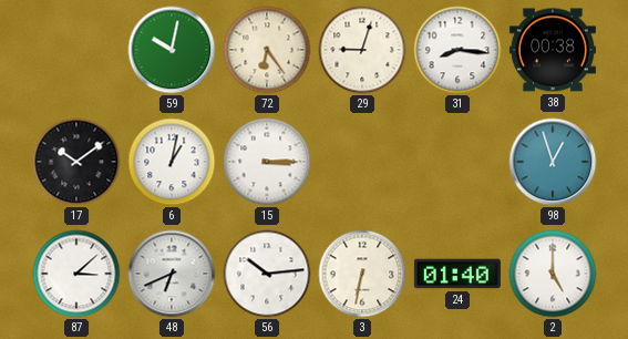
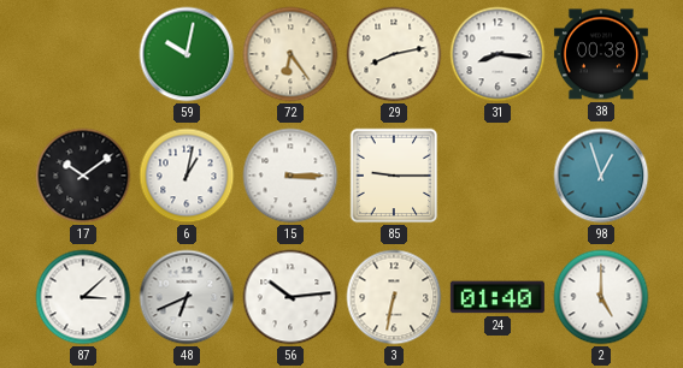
29: 9:03 -> 8:13 (394, 54)
85: none -> 9:15 (394, 176)
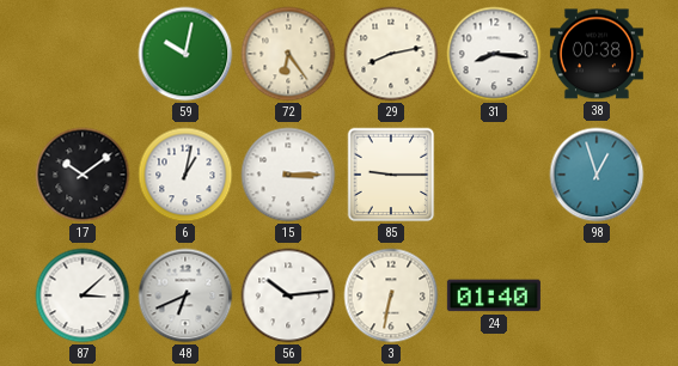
2: 5:00 -> none (601, 297)
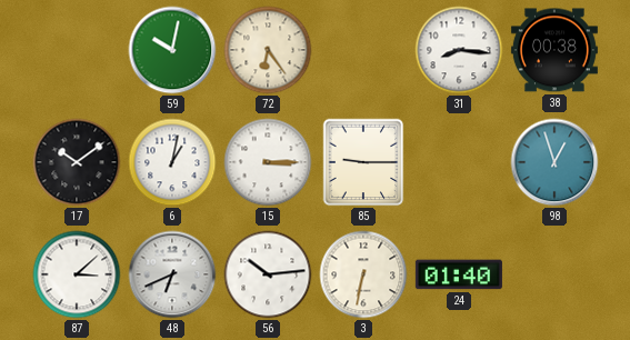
29: 8:13 -> none (391, 54)
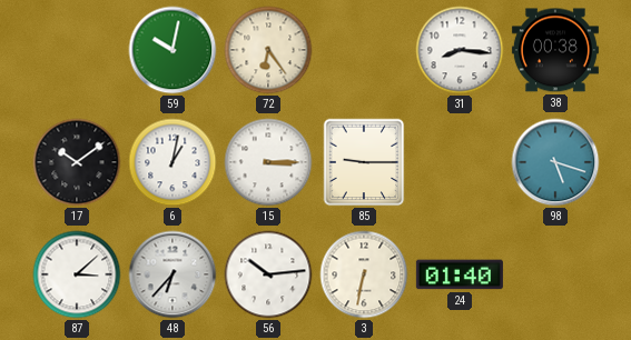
98: 12:57 -> 5:18 (555, 162)
48: 6:41 -> 6:37 (172, 274)
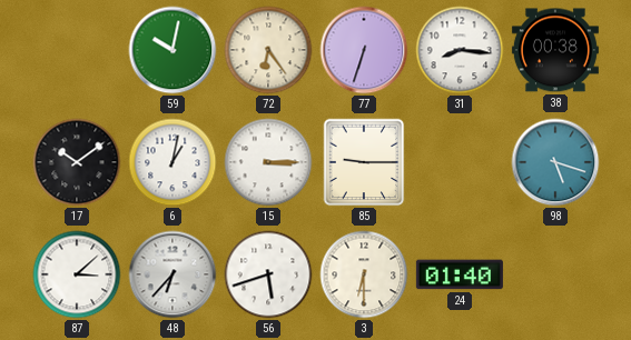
77: none -> 6:33 (364, 50)
56: 10:14 -> 5:42 (268, 274)
3: 6:32 -> 6:30 (364, 274)
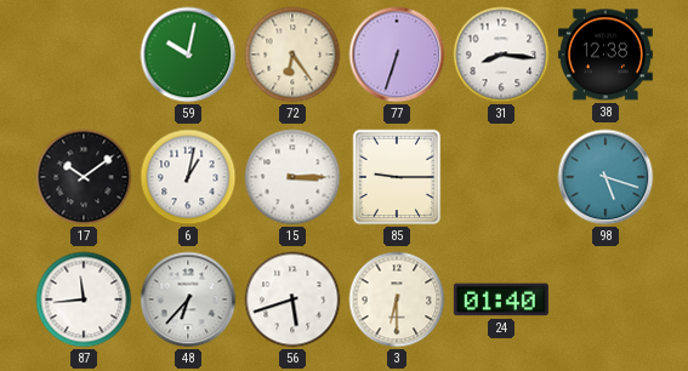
38: 00:38 -> 12:38 (605, 55)
87: 3:08 -> 11:44 (84, 299)
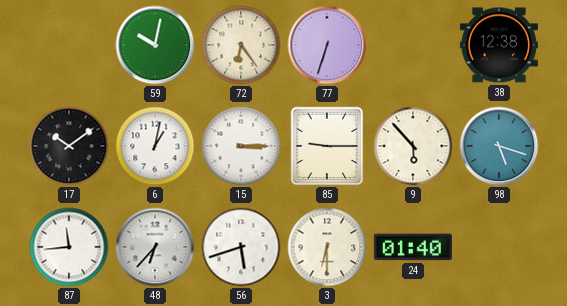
31: 8:16 -> none (501, 55)
9: none -> 5:53 (413, 146)
